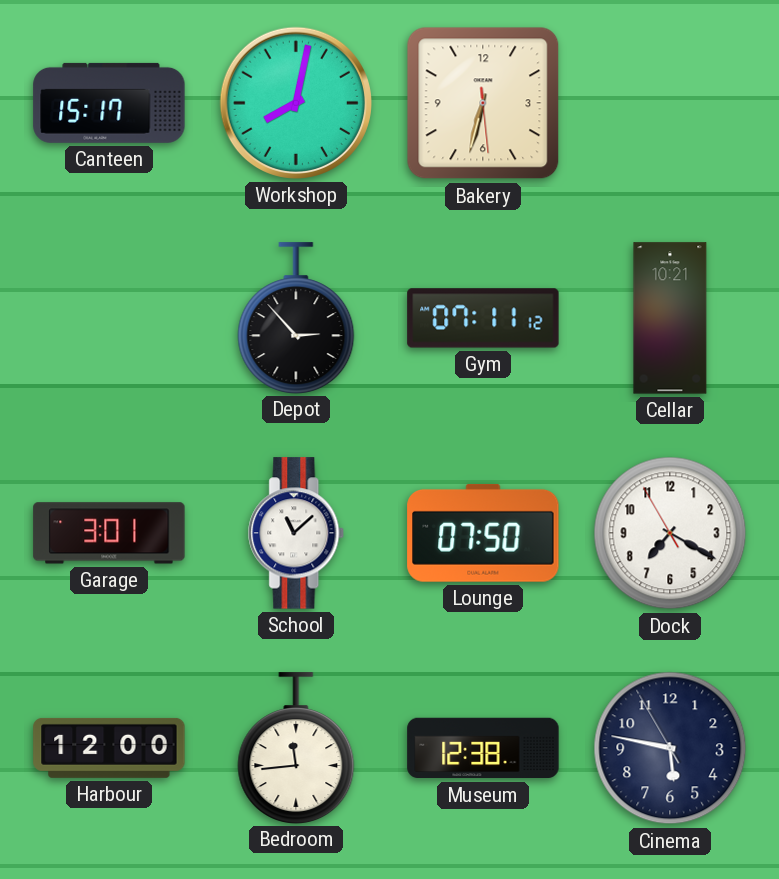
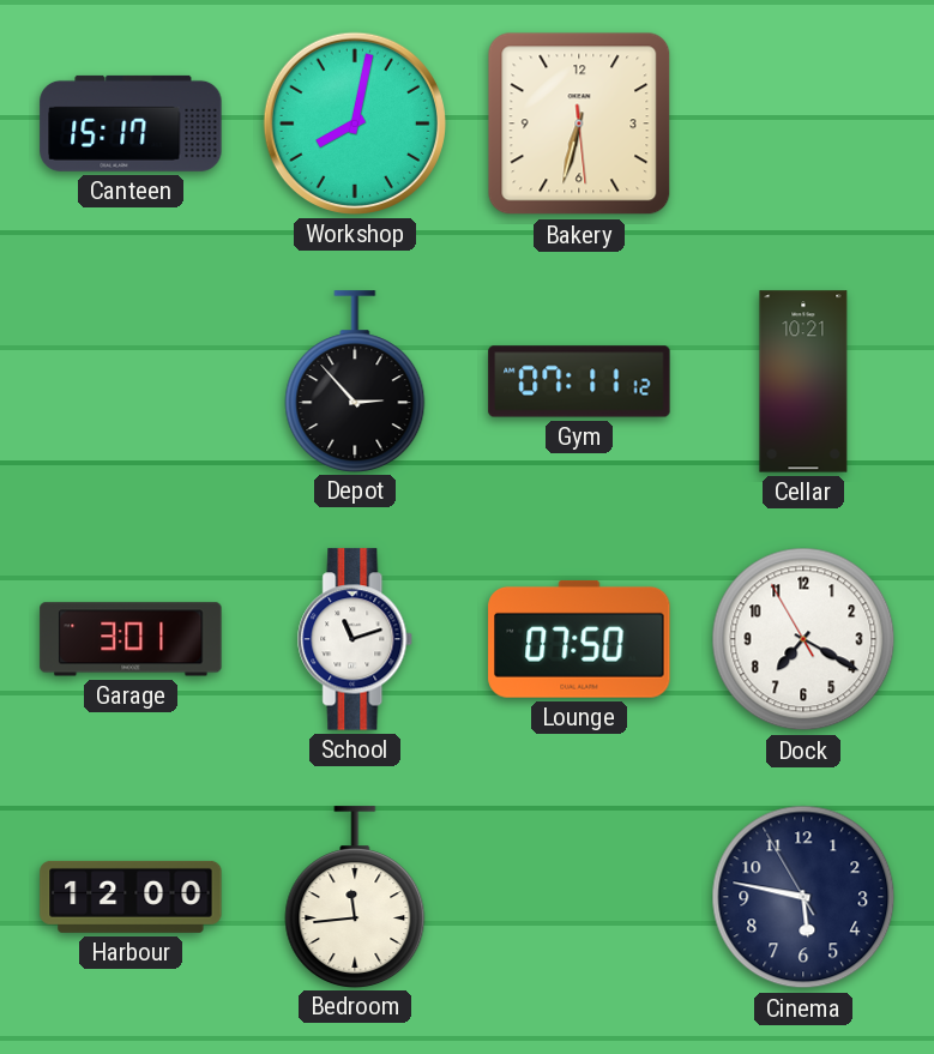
School: 11:08 -> 11:12 (356, 639)
Museum: 12:38 -> none (483, 748)
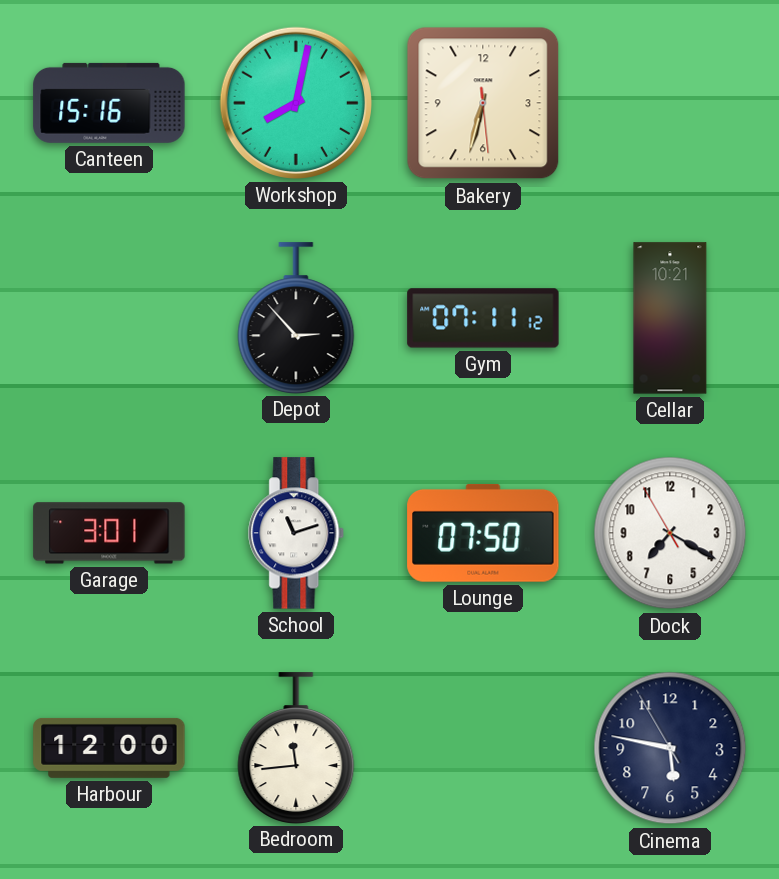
Canteen: 15:17 -> 15:16 (109, 103)
